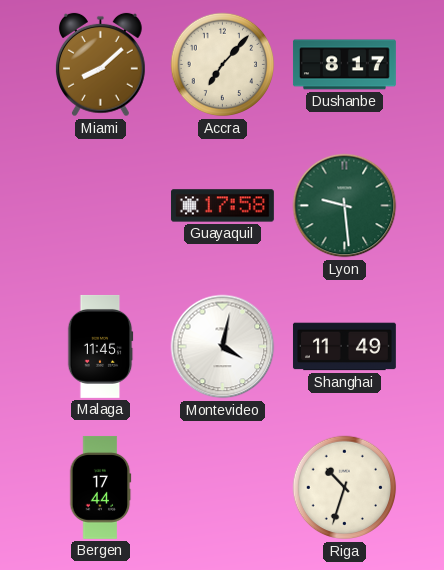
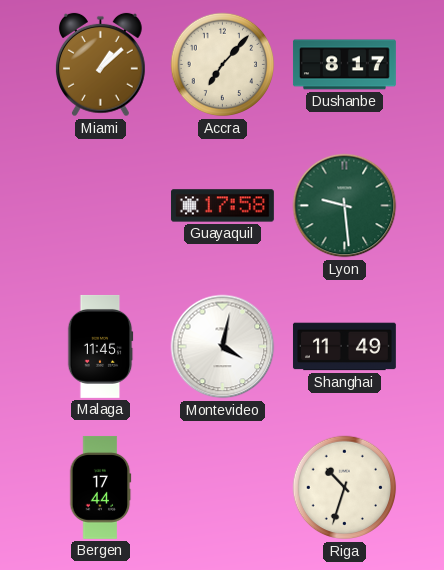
Miami: 8:08 -> 1:08 (100, 65)
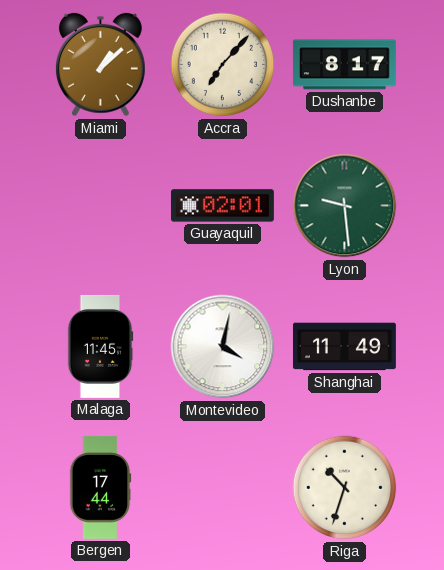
Guayaquil: 17:58 -> 02:01 (222, 206)
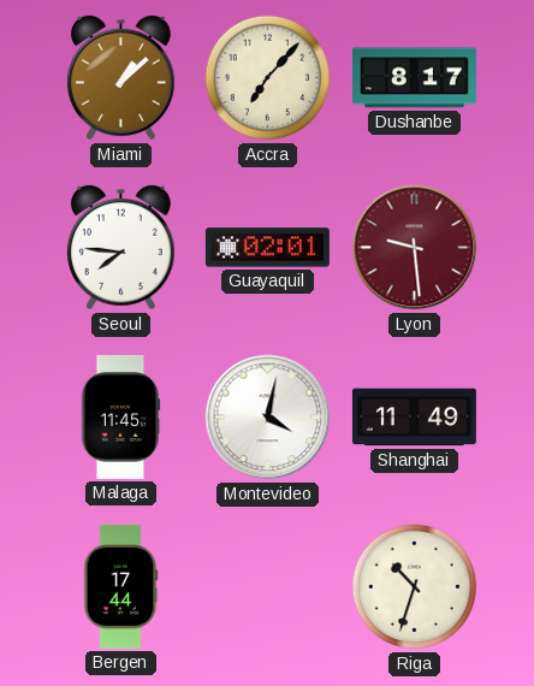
Seoul: none -> 7:46 (120, 248)
Lyon dial: green -> burgundy (415, 248)
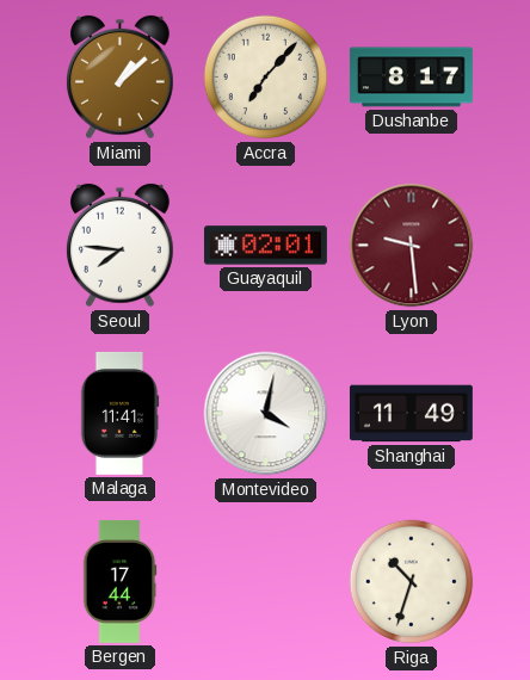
Malaga: 11:45 -> 11:41 (119, 413)
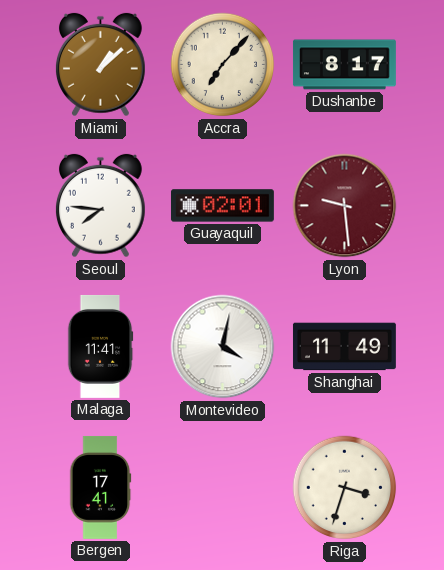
Bergen: 17:44 -> 17:41 (100, 487)
Riga: 10:33 -> 3:33 (345, 488)
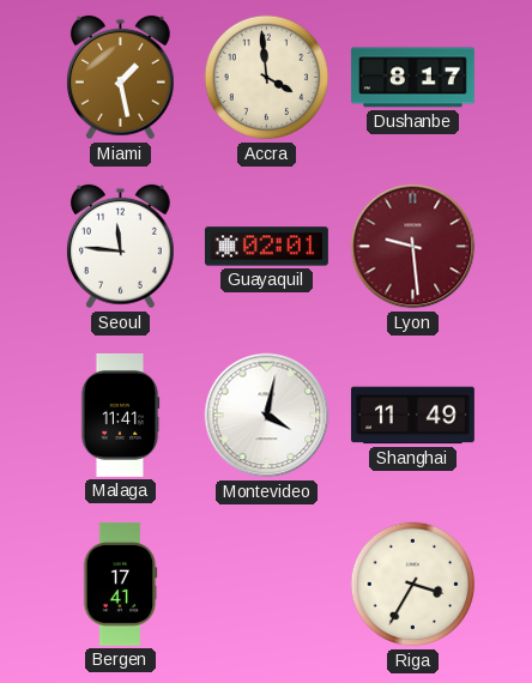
Miami: 1:08 -> 1:28 (120, 78)
Accra: 7:07 -> 3:59 (267, 78)
Seoul: 7:46 -> 11:46 (120, 247)
Riga: 3:33 -> 3:35 (413, 585)
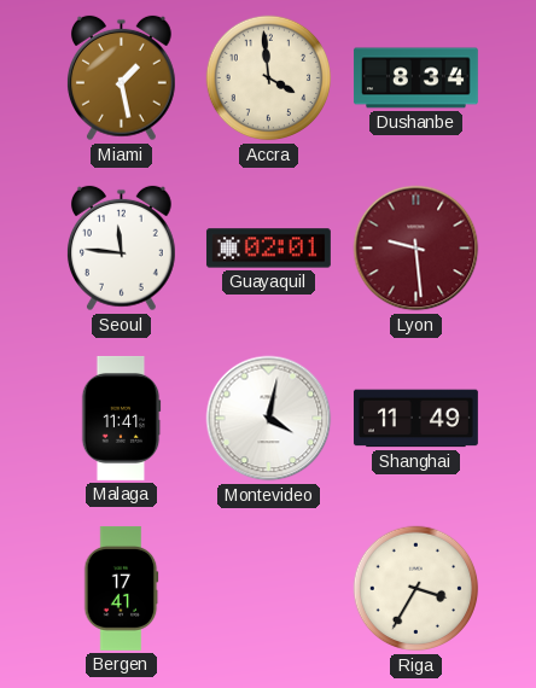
Dushanbe: 8:17 -> 8:34 (415, 78)
